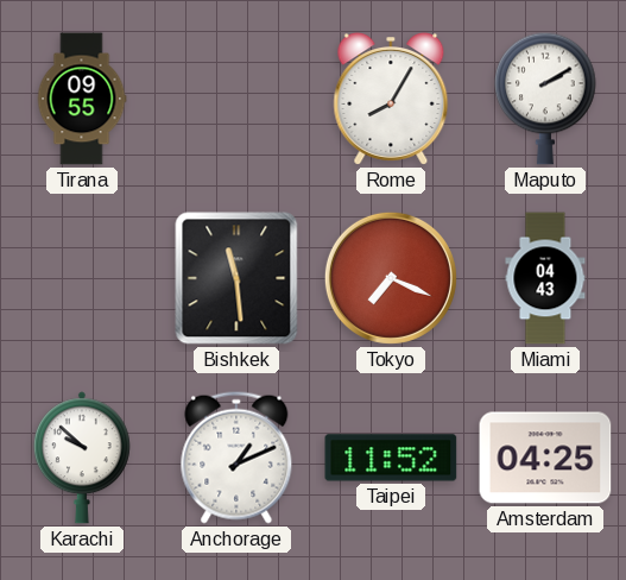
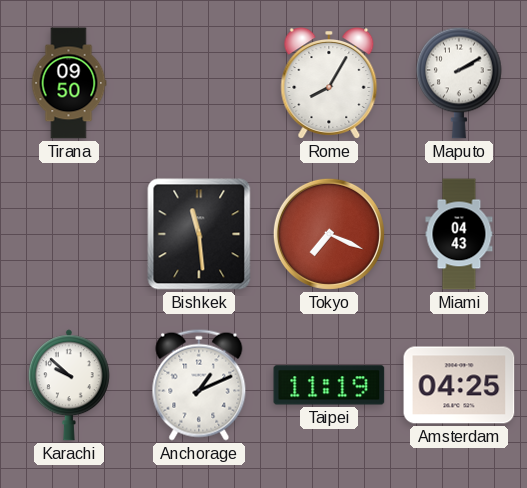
Tirana: 09:55 -> 09:50 (69, 83)
Taipei: 11:52 -> 11:19 (329, 385)
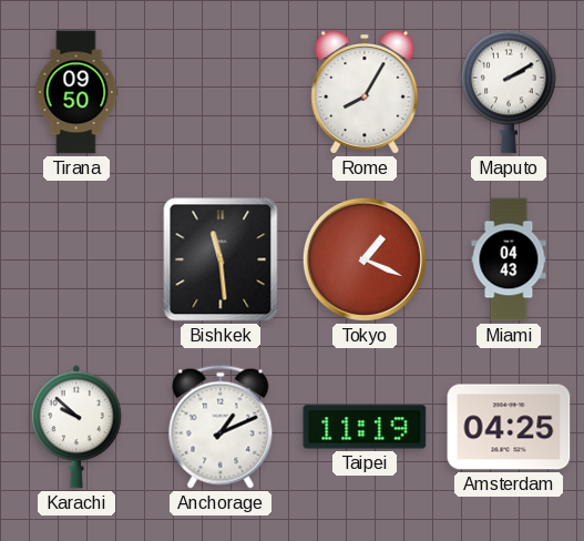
Tokyo: 7:19 -> 1:19 (365, 259)
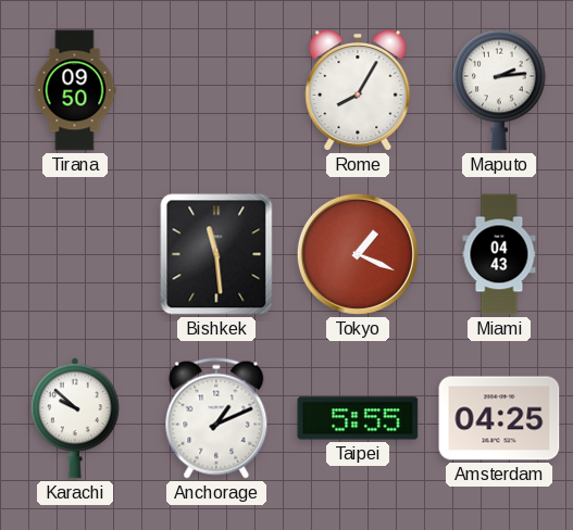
Maputo: 2:10 -> 2:14 (499, 90)
Taipei: 11:19 -> 5:55 (358, 418)
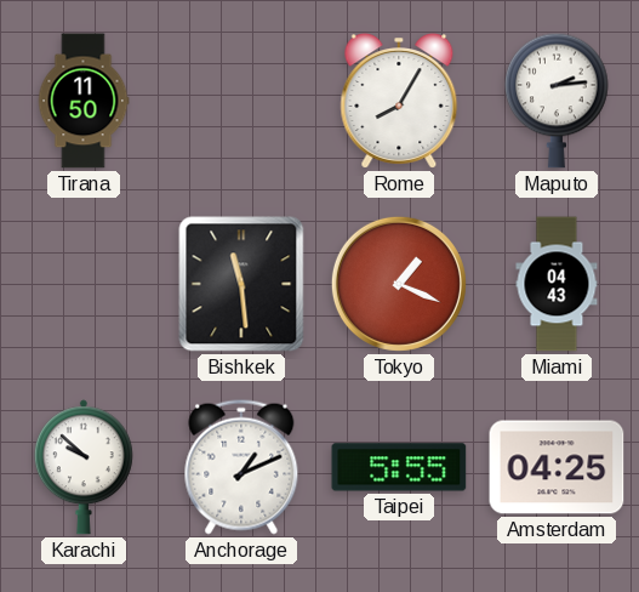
Tirana: 09:50 -> 11:50 (84, 101)
